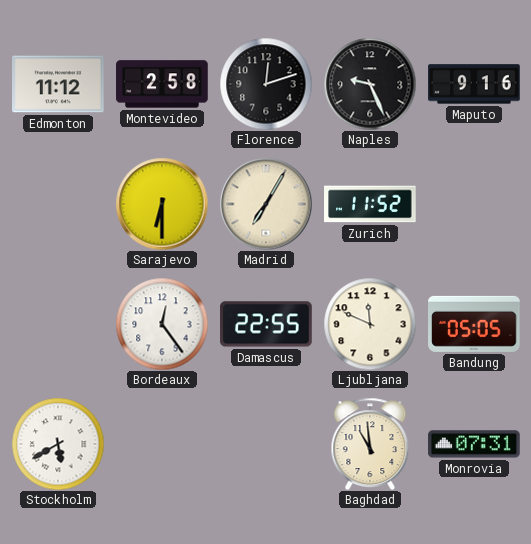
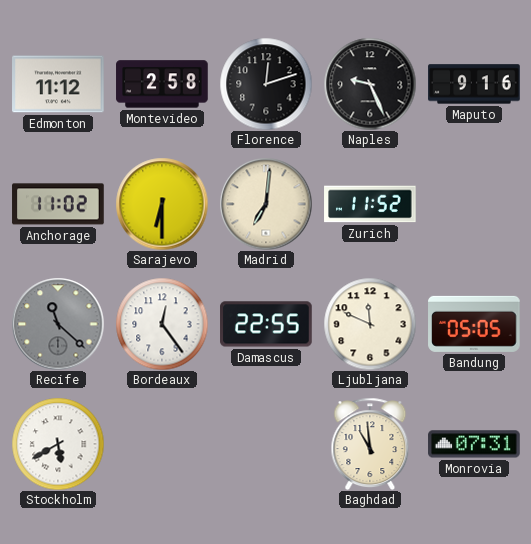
Anchorage: none -> 11:02 (58, 204)
Madrid: 7:05 -> 7:01 (266, 204)
Recife: none -> 11:22 (58, 324)
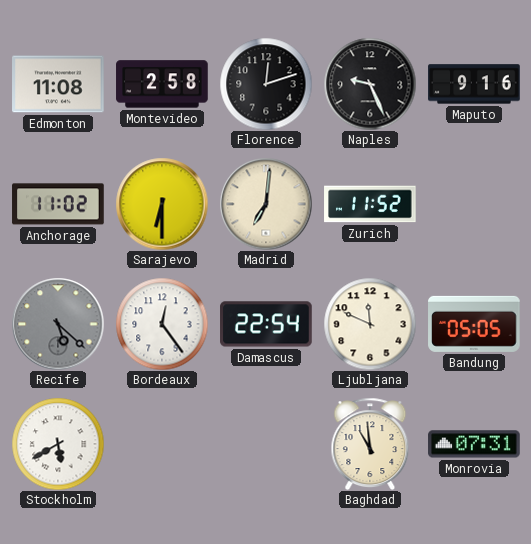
Edmonton: 11:12 -> 11:08 (58, 84)
Recife: 11:22 -> 5:22 (58, 324)
Damascus: 22:55 -> 22:54 (266, 324)
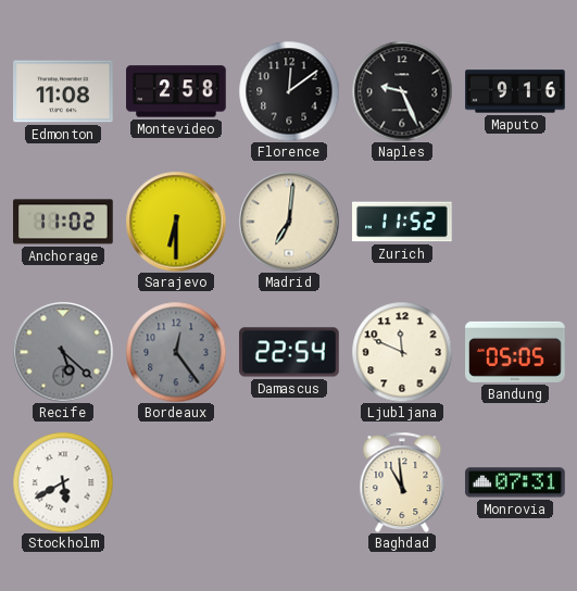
Florence: 12:12 -> 12:09 (289, 91)
Bordeaux dial: white -> grey (176, 352)
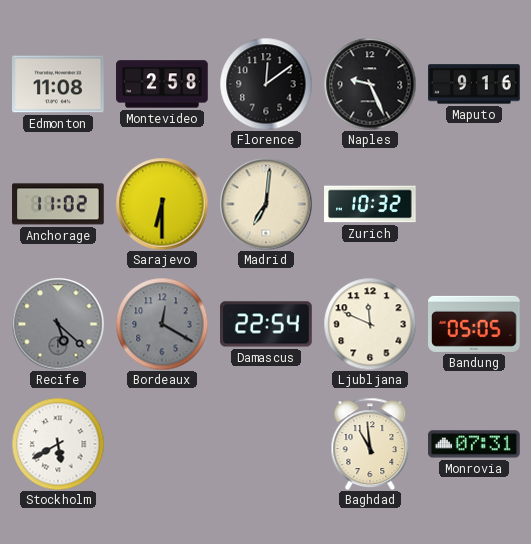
Zurich: 11:52 -> 10:32 (370, 204)
Bordeaux: 12:24 -> 12:20 (162, 324)
